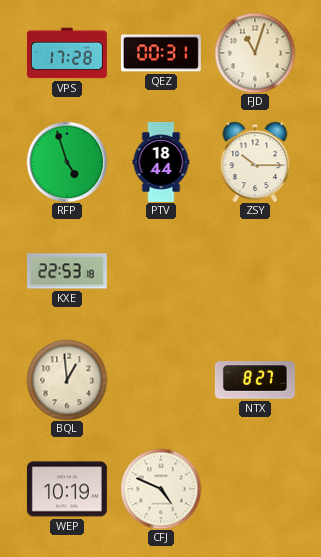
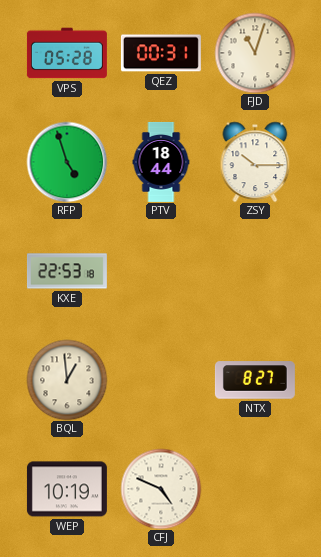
VPS: 17:28 -> 05:28 (67, 53)
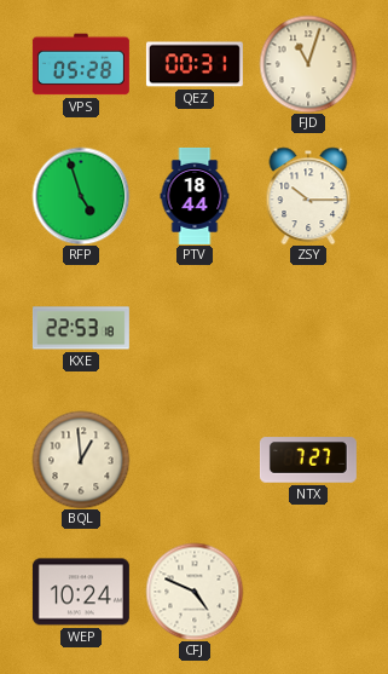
NTX: 8:27 -> 7:27 (308, 460)
WEP: 10:19 -> 10:24 (81, 592)
